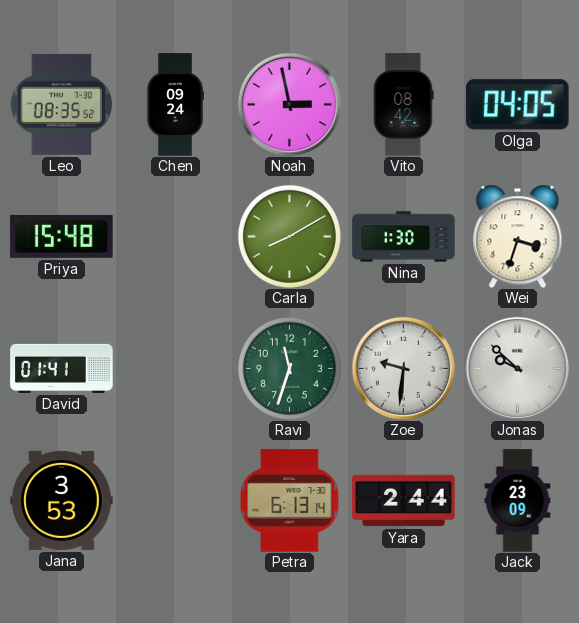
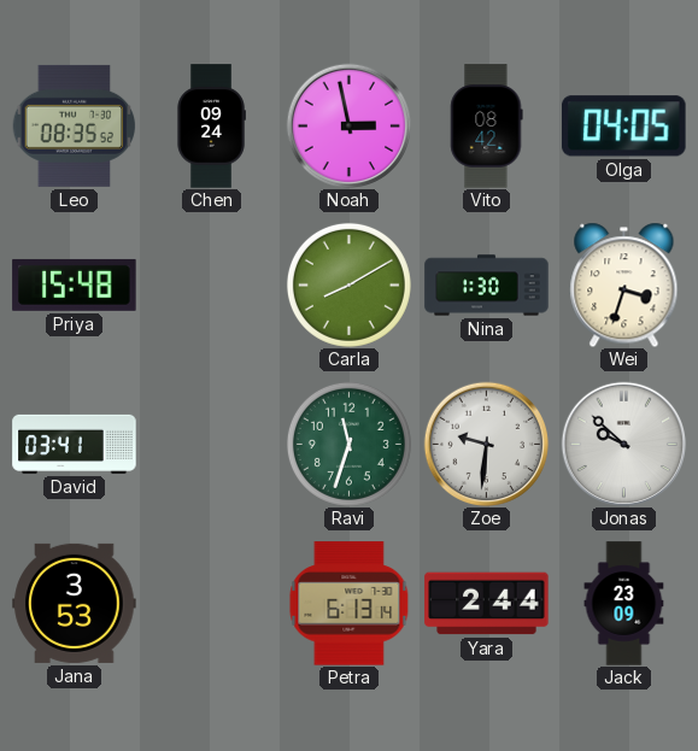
David: 01:41 -> 03:41 (75, 444)
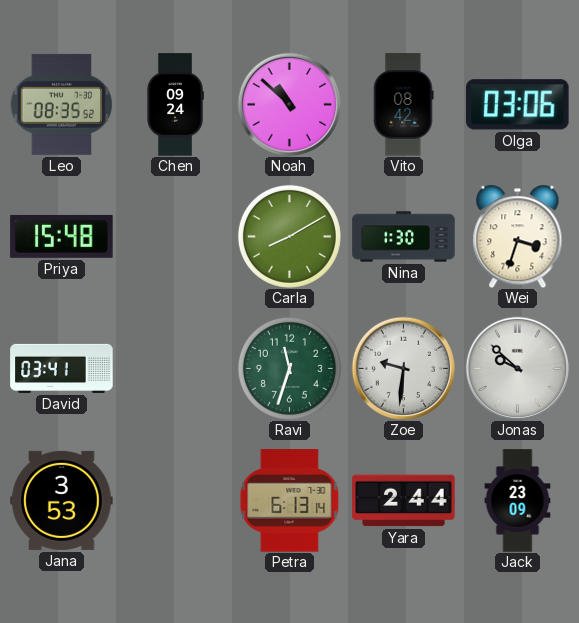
Noah: 2:58 -> 10:52 (289, 104)
Olga: 04:05 -> 03:06 (518, 105)
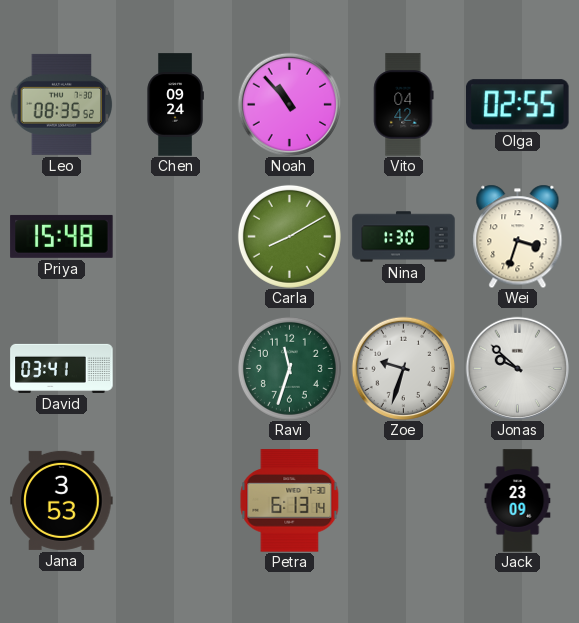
Noah: 10:52 -> 10:53 (289, 104)
Vito: 08:42 -> 04:42 (404, 105)
Olga: 03:06 -> 02:55 (518, 105)
Zoe: 9:31 -> 9:33 (403, 368)
Yara: 2:44 -> none (404, 501)
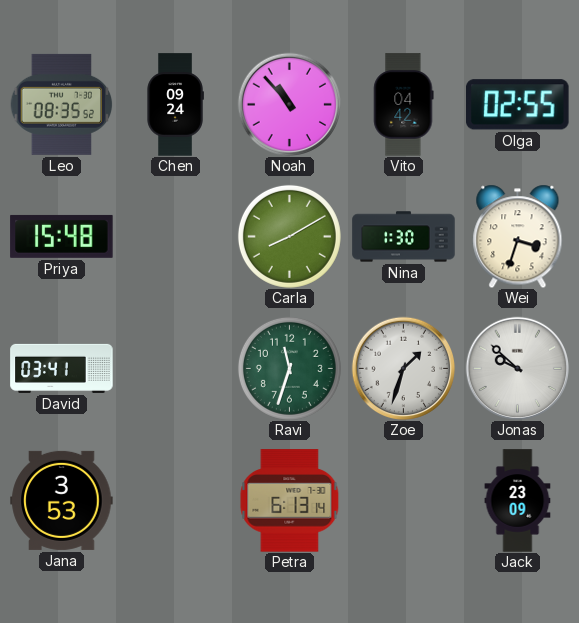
Zoe: 9:33 -> 1:33 (403, 368)
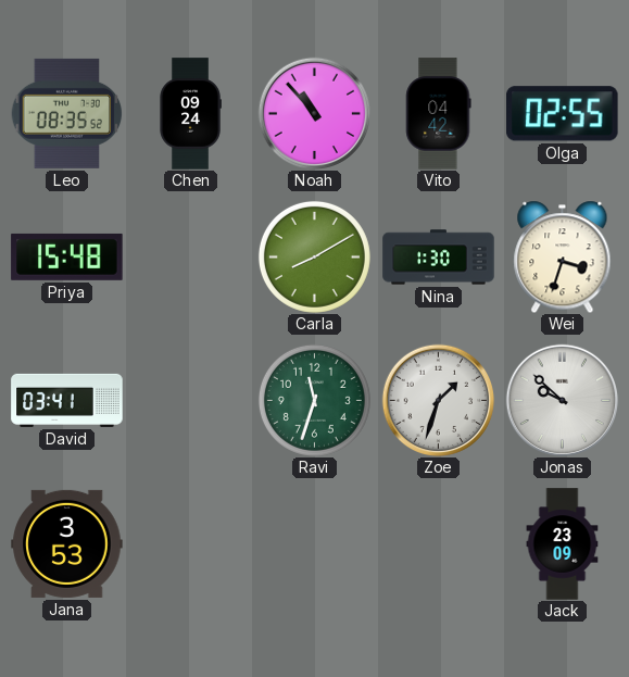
Petra: 6:13 -> none (290, 501)
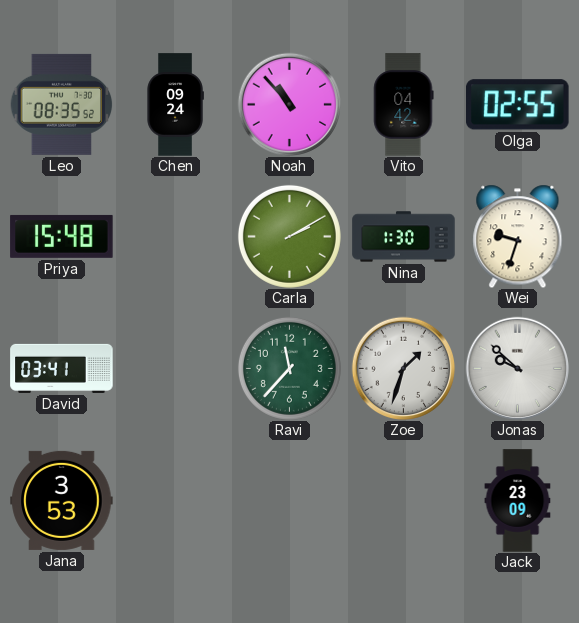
Carla: 8:10 -> 2:10 (289, 236)
Wei: 3:33 -> 9:33 (518, 236)
Ravi: 11:33 -> 11:37 (289, 368)
